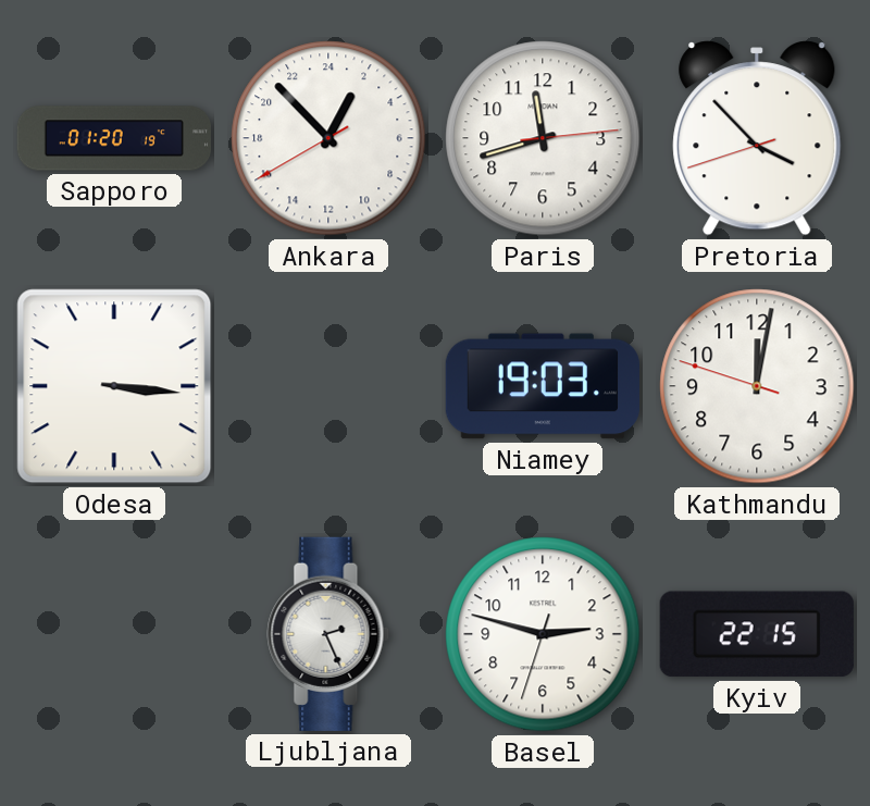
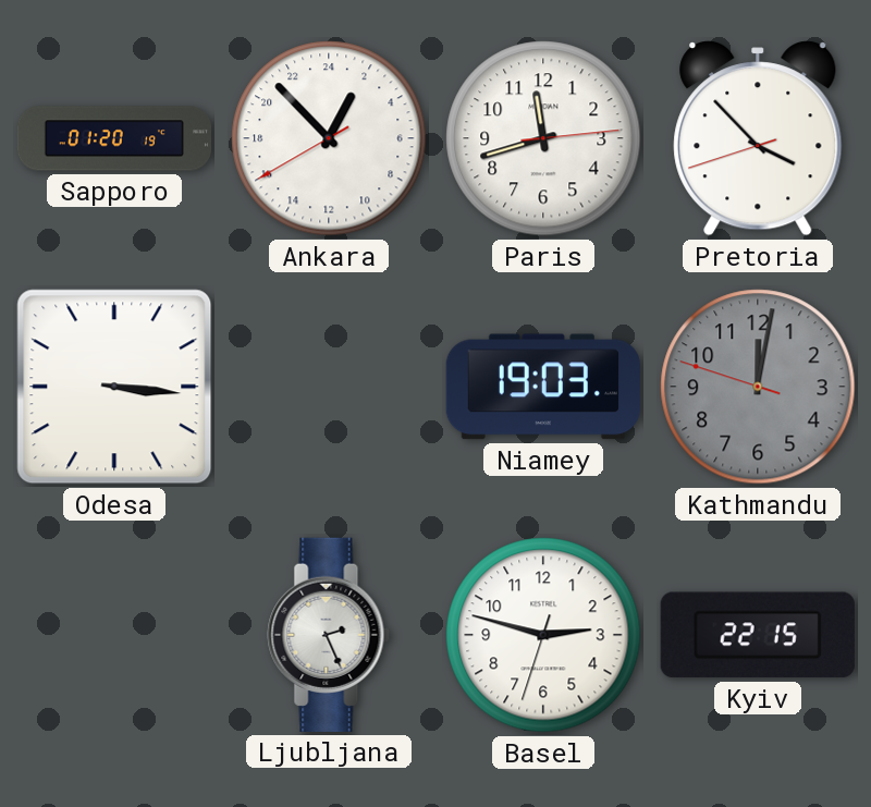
Kathmandu dial: white -> grey (758, 387)
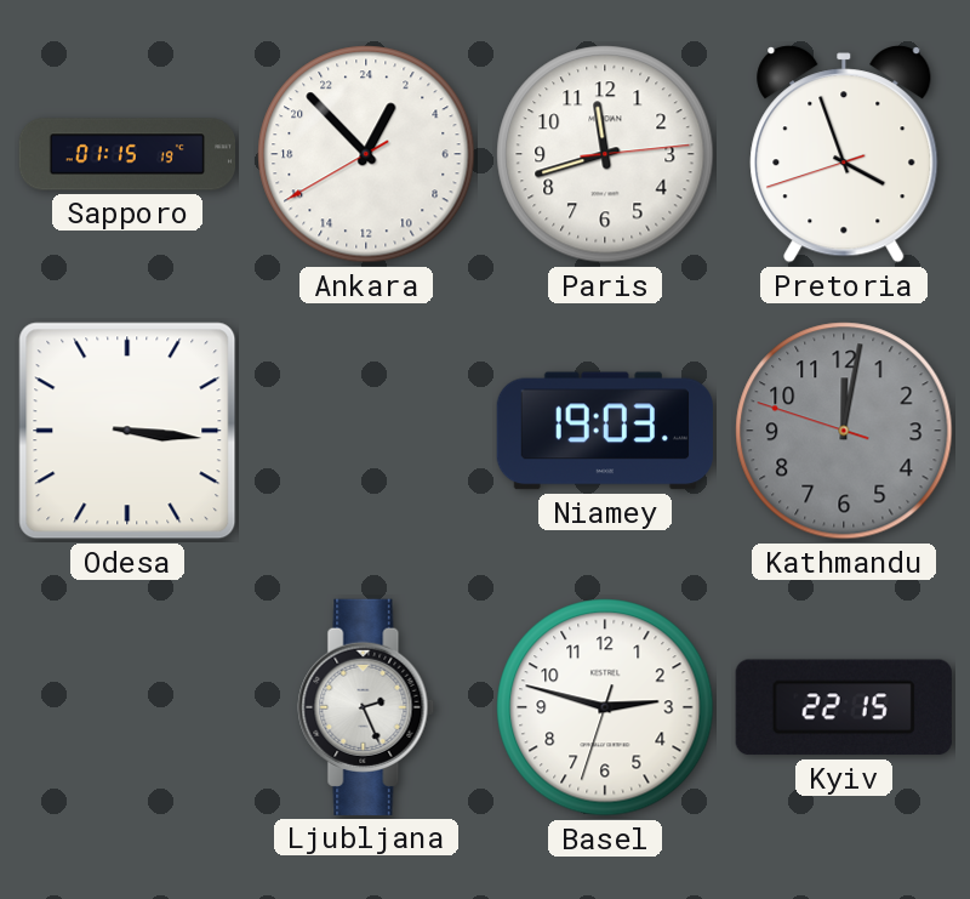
Sapporo: 01:20 -> 01:15 (126, 154)
Pretoria: 3:52 -> 3:56 (844, 154)
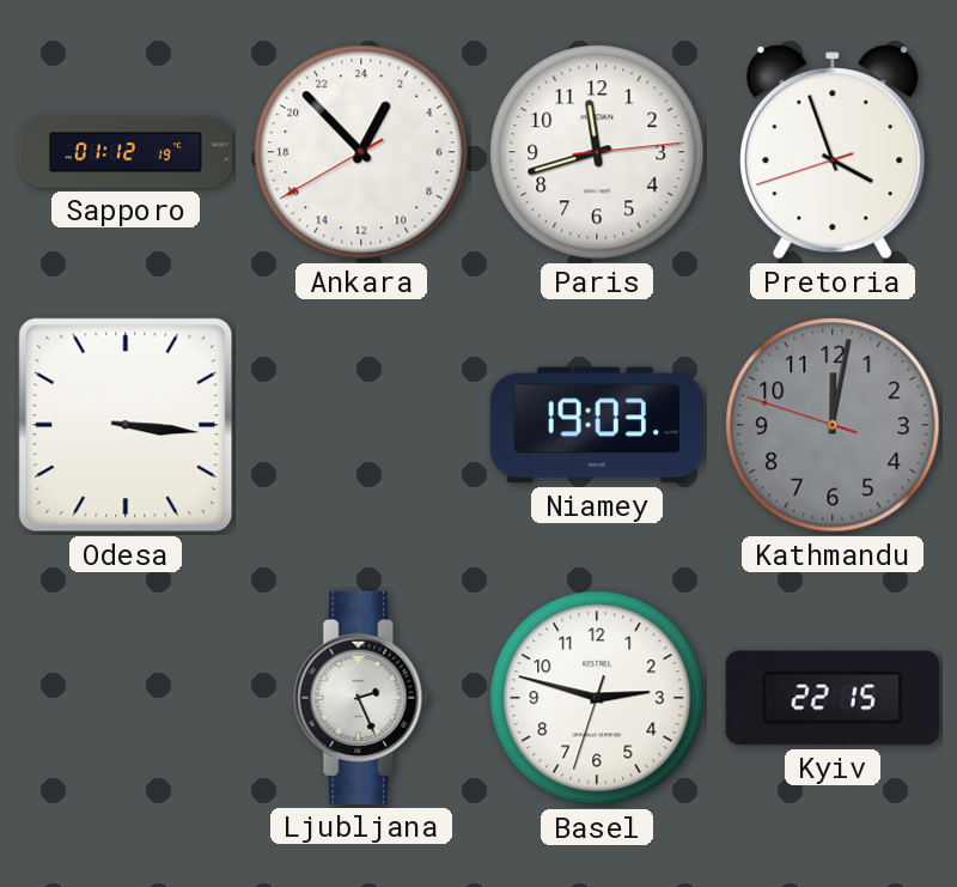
Sapporo: 01:15 -> 01:12 (124, 152)
